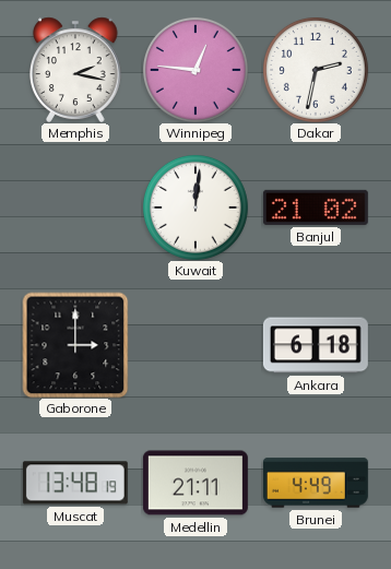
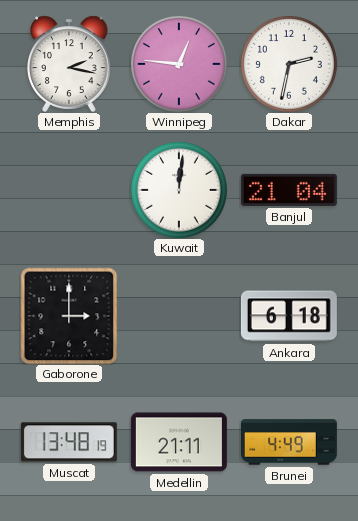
Banjul: 21:02 -> 21:04 (289, 190)
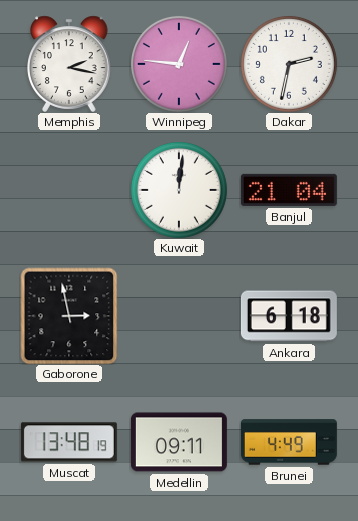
Gaborone: 3:00 -> 2:58 (69, 316)
Medellin: 21:11 -> 09:11 (179, 442)
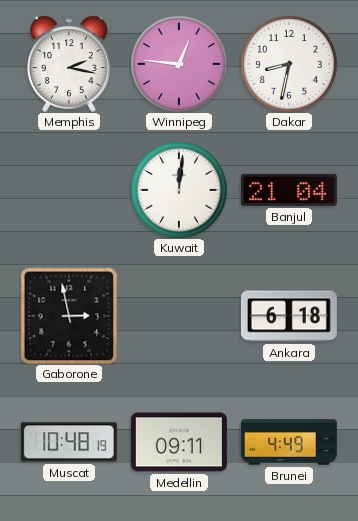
Dakar: 2:32 -> 8:32 (289, 64)
Muscat: 13:48 -> 10:48 (69, 442)
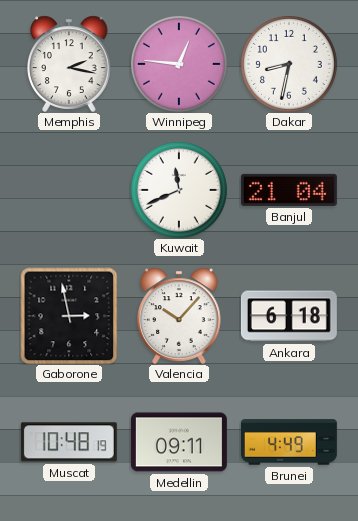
Kuwait: 12:01 -> 11:41 (179, 190)
Valencia: none -> 10:07 (179, 316)
